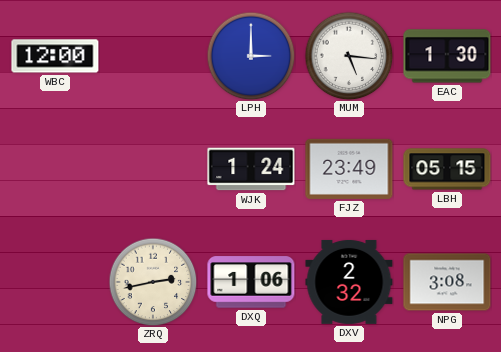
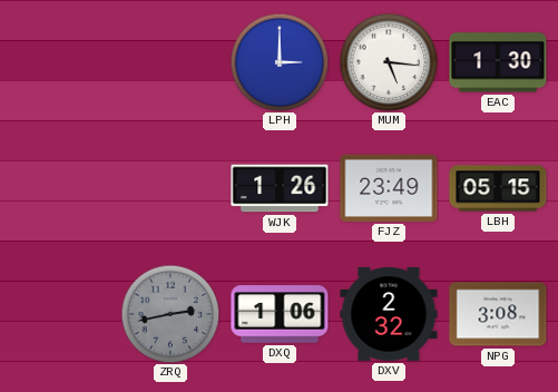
WBC: 12:00 -> none (55, 56)
WJK: 1:24 -> 1:26 (280, 188)
ZRQ dial: cream -> grey (170, 314)
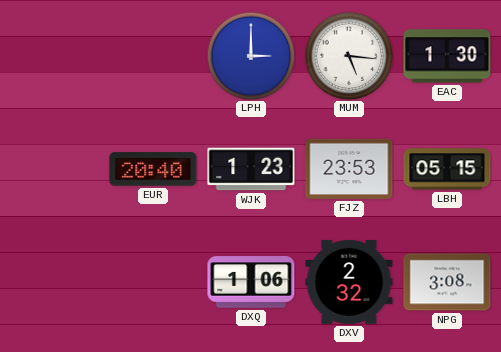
EUR: none -> 20:40 (153, 169)
WJK: 1:26 -> 1:23 (251, 169)
FJZ: 23:49 -> 23:53 (349, 169)
ZRQ: 2:43 -> none (170, 314)
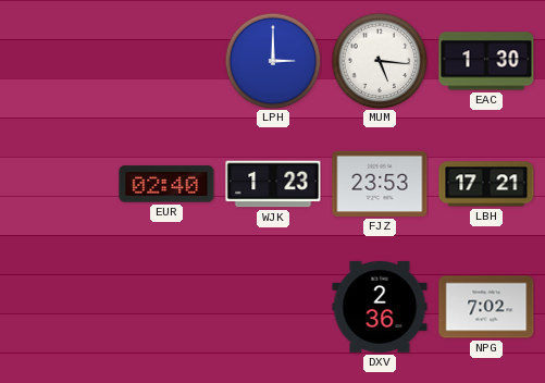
EUR: 20:40 -> 02:40 (166, 184)
LBH: 05:15 -> 17:21 (486, 184)
DXQ: 1:06 -> none (251, 282)
DXV: 2:32 -> 2:36 (380, 307)
NPG: 3:08 -> 7:02 (486, 307)
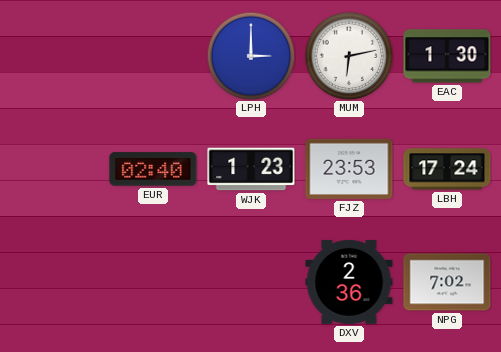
MUM: 5:16 -> 6:13 (349, 56)
LBH: 17:21 -> 17:24 (447, 169)
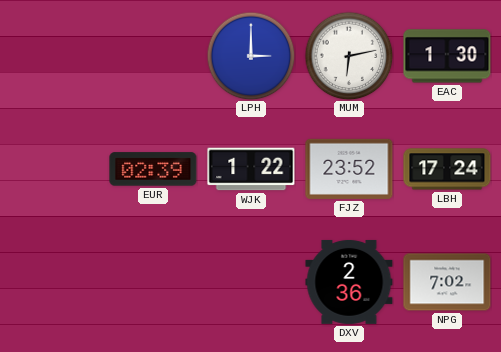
EUR: 02:40 -> 02:39 (153, 169)
WJK: 1:23 -> 1:22 (251, 169)
FJZ: 23:53 -> 23:52 (349, 169)
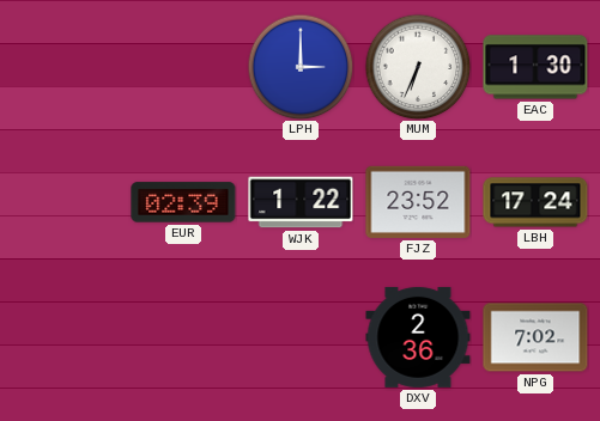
MUM: 6:13 -> 6:34 (418, 67)
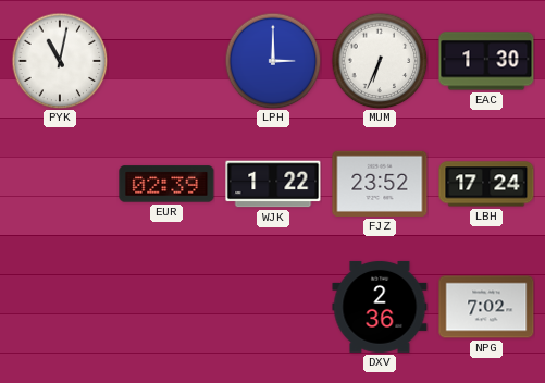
PYK: none -> 11:02 (60, 61)
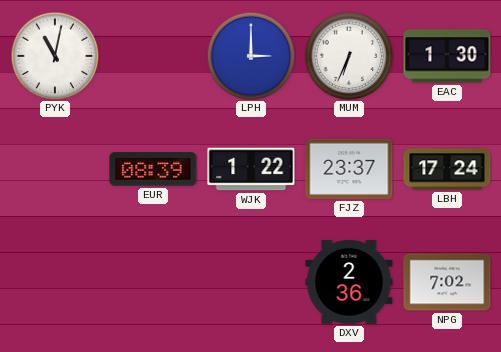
EUR: 02:39 -> 08:39 (153, 169)
FJZ: 23:52 -> 23:37 (349, 169)
